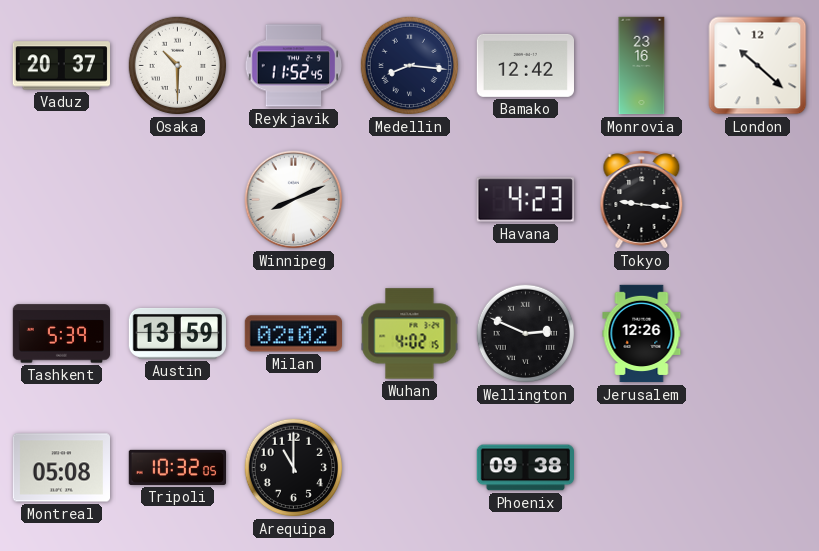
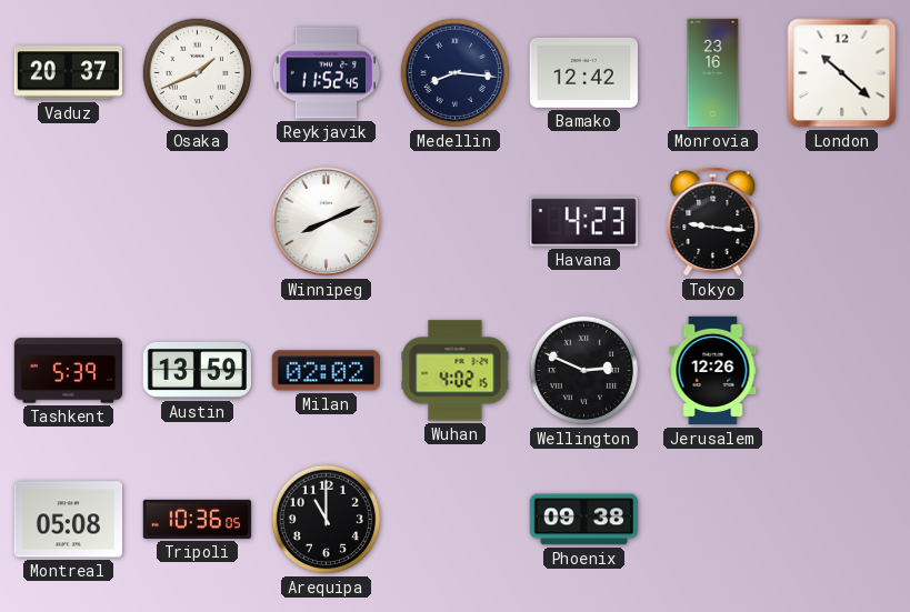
Osaka: 10:30 -> 1:41 (198, 73)
Tripoli: 10:32 -> 10:36 (197, 519)
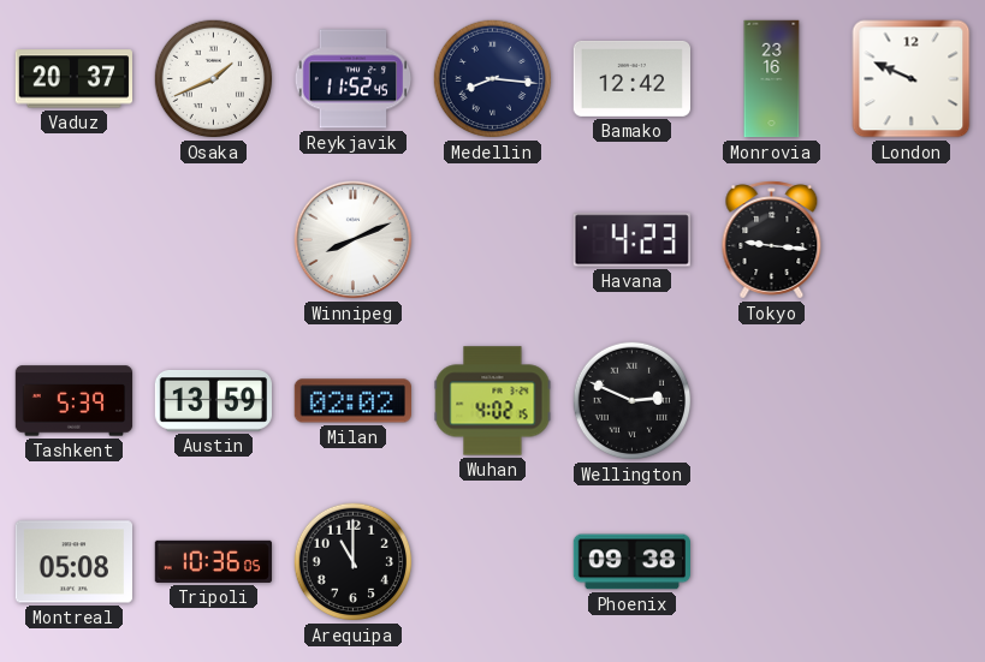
London: 10:22 -> 9:49 (912, 79)
Jerusalem: 12:26 -> none (713, 371)
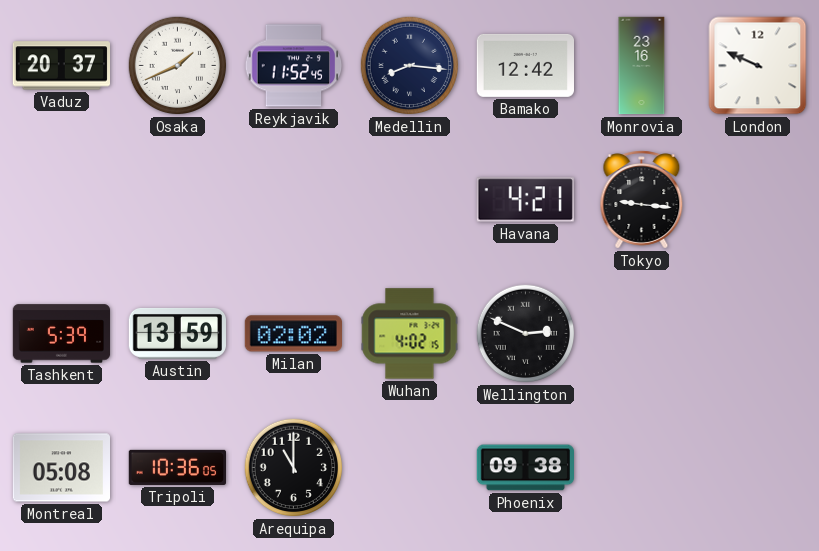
Winnipeg: 8:11 -> none (354, 240)
Havana: 4:23 -> 4:21 (525, 200)
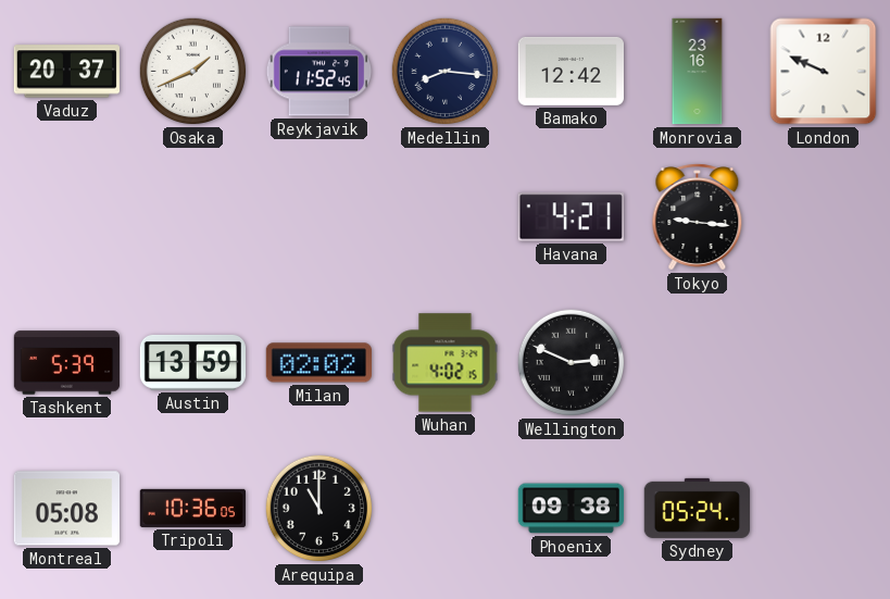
Sydney: none -> 05:24 (697, 508)
